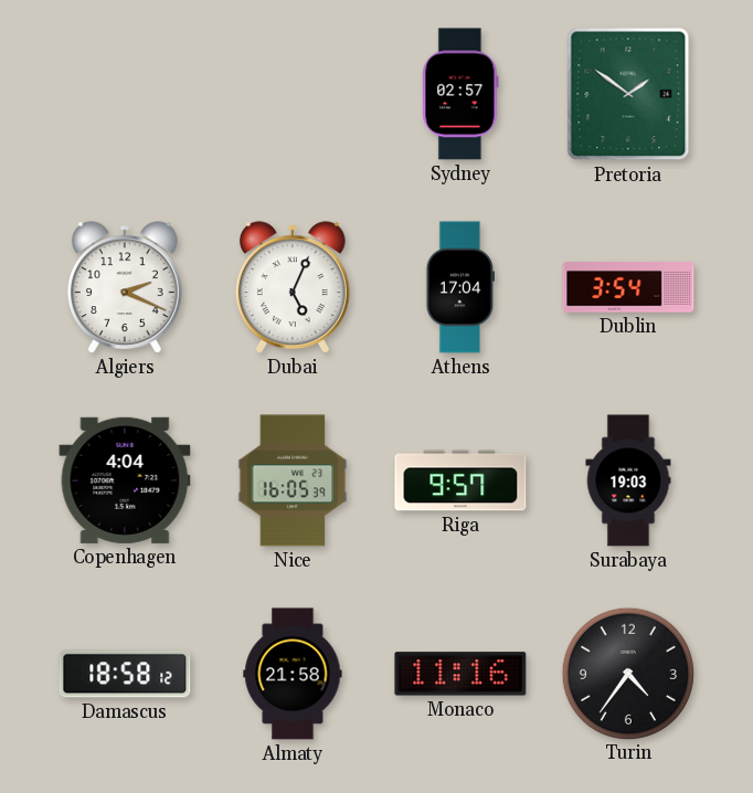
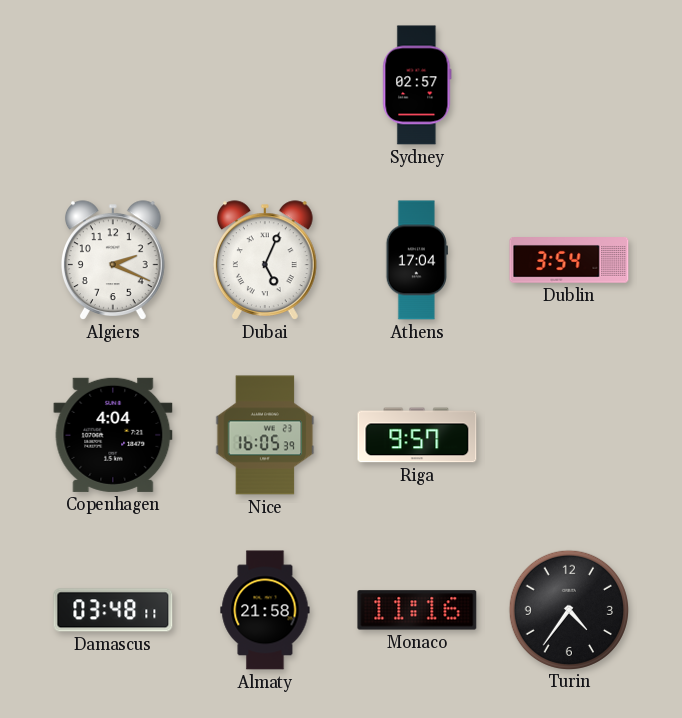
Pretoria: 1:51 -> none (628, 94)
Surabaya: 19:03 -> none (628, 480)
Damascus: 18:58 -> 03:48 (113, 610)
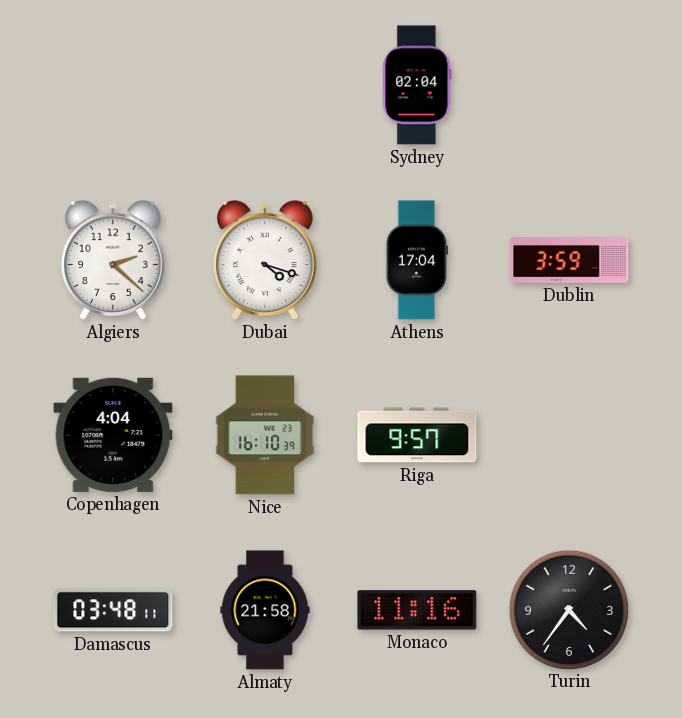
Sydney: 02:57 -> 02:04 (417, 85)
Algiers: 2:19 -> 2:22 (113, 260)
Dubai: 5:04 -> 4:18 (265, 260)
Dublin: 3:54 -> 3:59 (569, 260)
Nice: 16:05 -> 16:10 (265, 435)
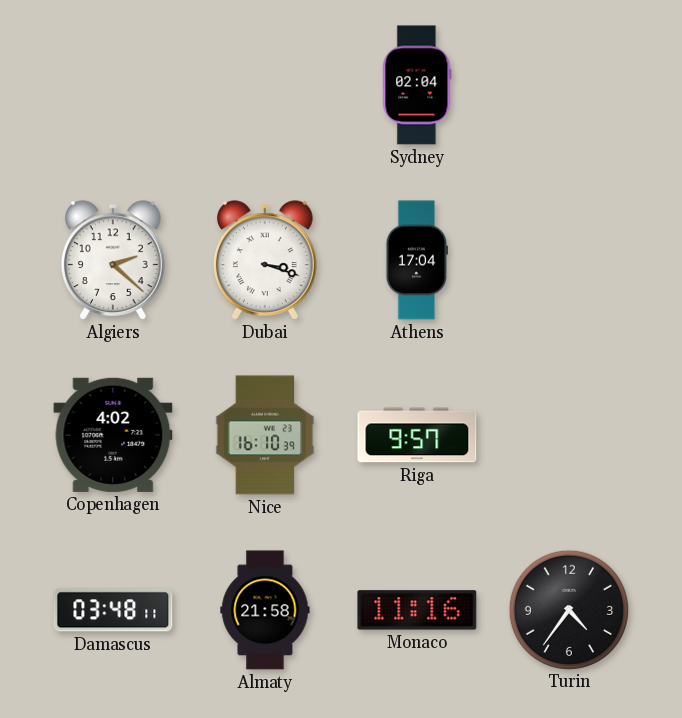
Dubai: 4:18 -> 3:18 (265, 260)
Dublin: 3:59 -> none (569, 260)
Copenhagen: 4:04 -> 4:02 (113, 435)
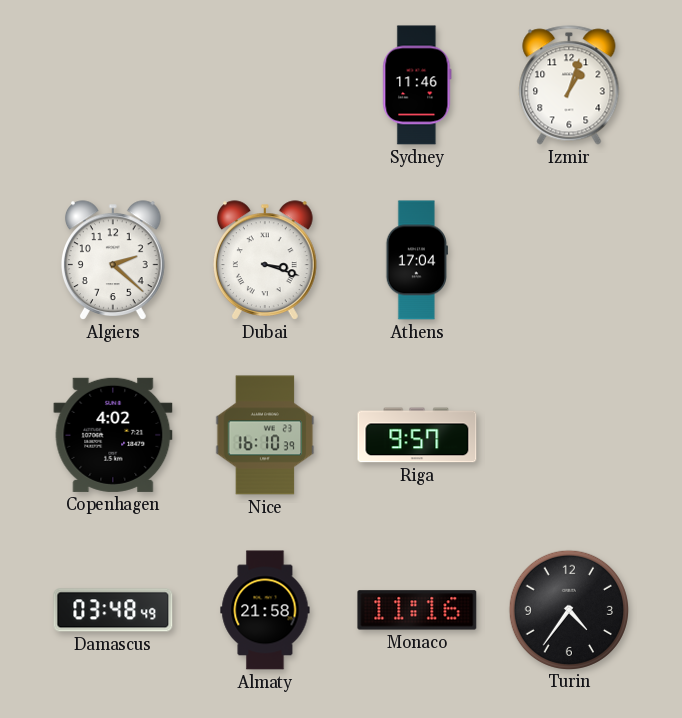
Sydney: 02:04 -> 11:46 (417, 85)
Izmir: none -> 1:03 (569, 85)
Damascus: 03:48:11 -> 03:48:49 (113, 610)
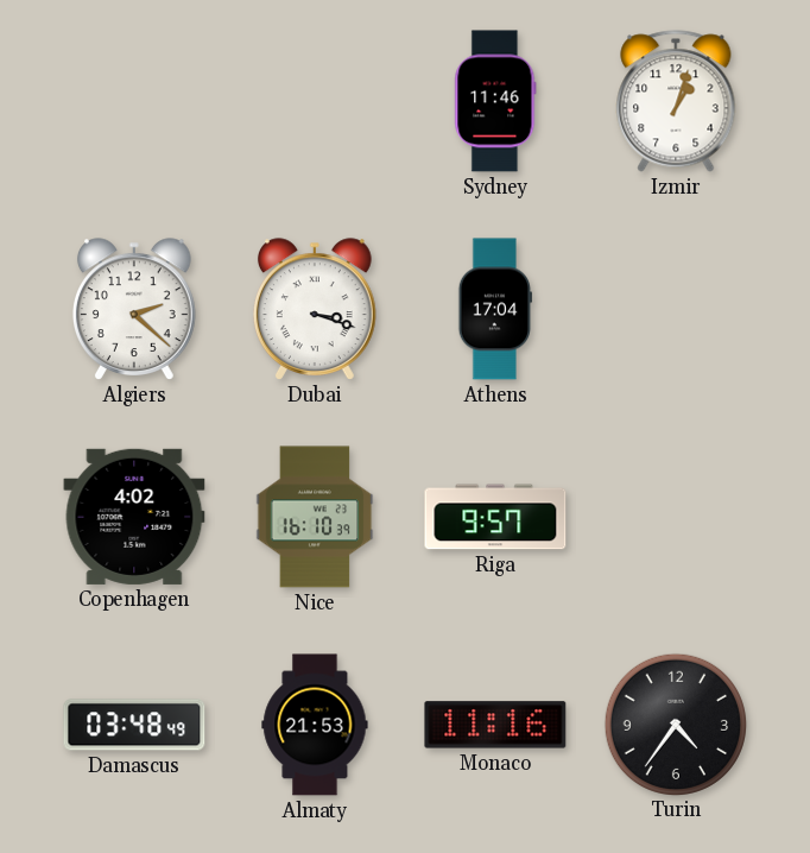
Almaty: 21:58 -> 21:53 (315, 725)
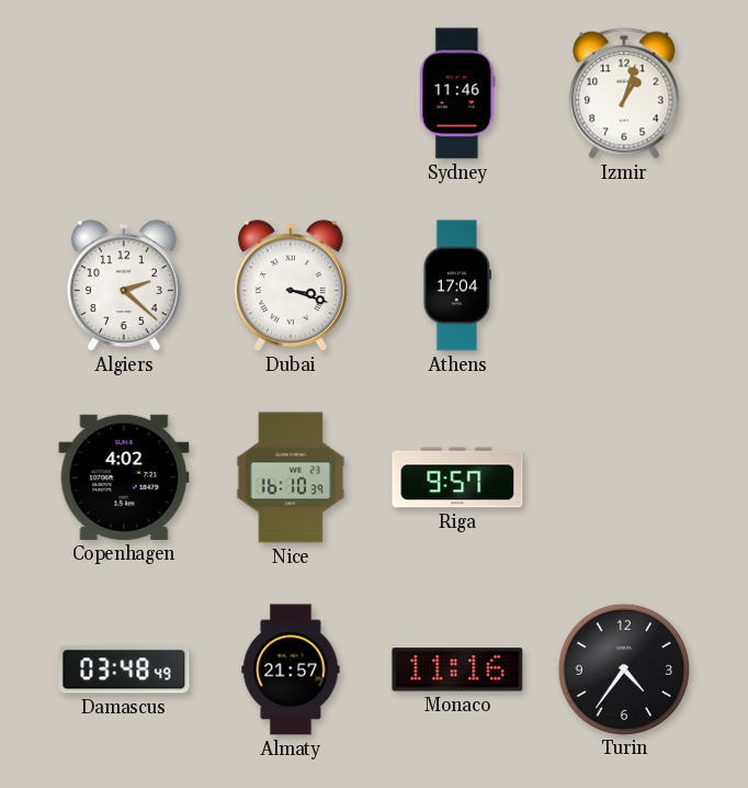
Almaty: 21:53 -> 21:57 (291, 669)
